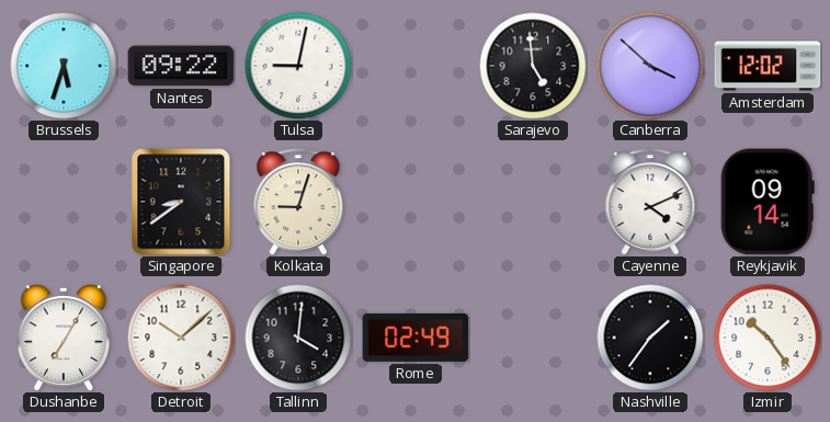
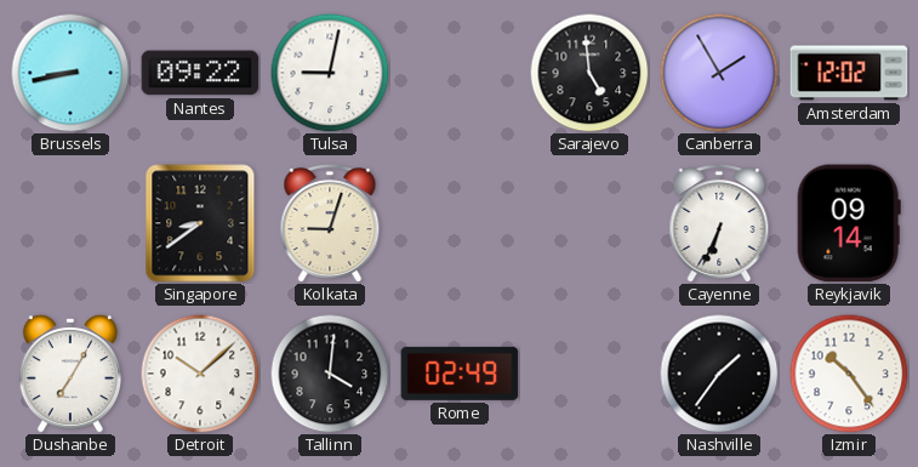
Brussels: 5:33 -> 8:43 (70, 73)
Canberra: 3:52 -> 1:55 (719, 73)
Cayenne: 4:11 -> 6:34 (719, 224)
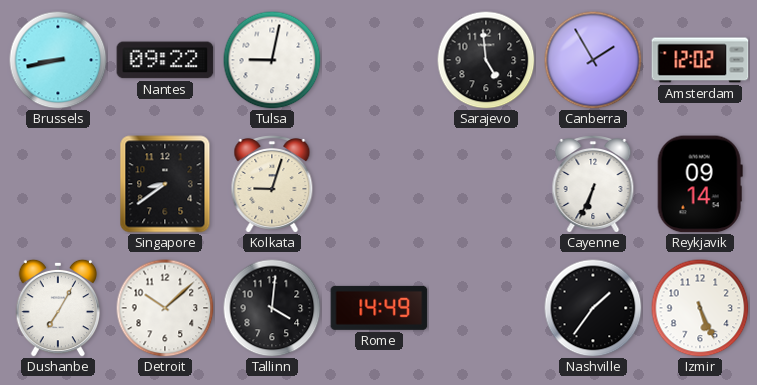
Rome: 02:49 -> 14:49 (379, 308)
Izmir: 10:24 -> 5:26 (700, 308)
